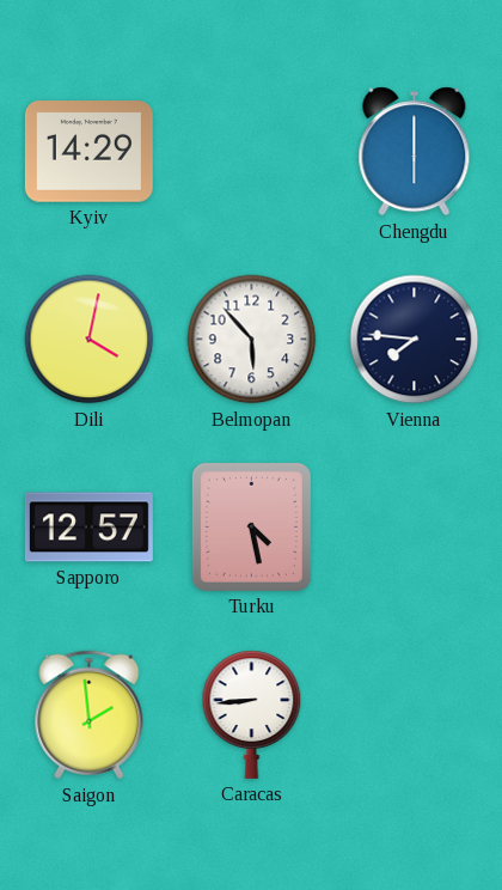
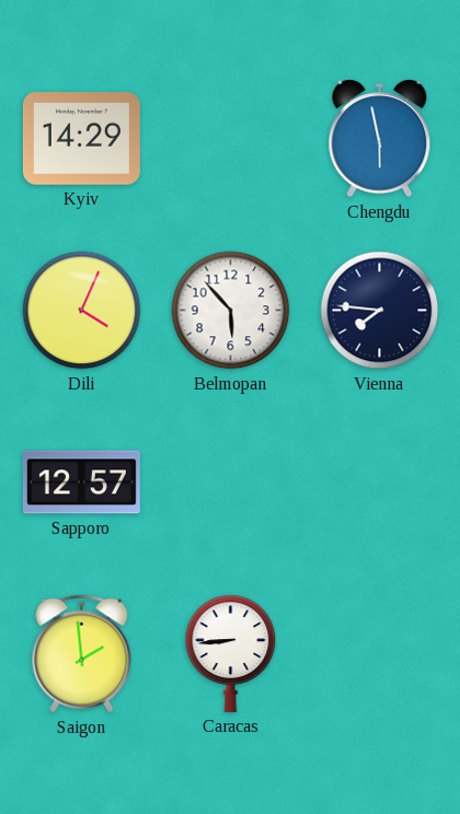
Chengdu: 6:00 -> 5:58 (380, 139)
Dili: 4:02 -> 4:04 (82, 311)
Turku: 4:28 -> none (251, 526)
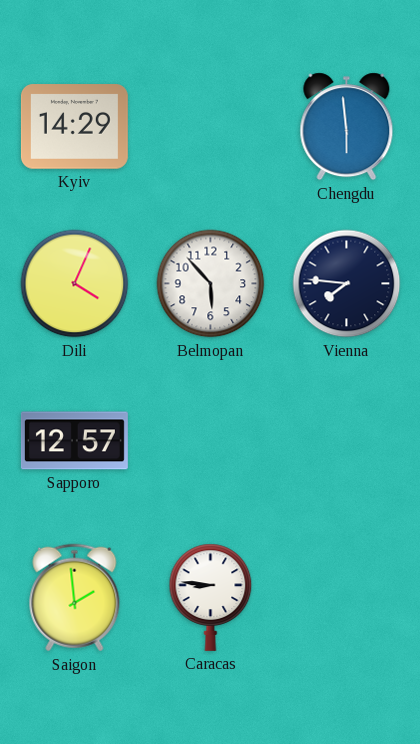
Chengdu: 5:58 -> 5:59 (347, 127)
Caracas: 8:44 -> 8:46 (211, 597)
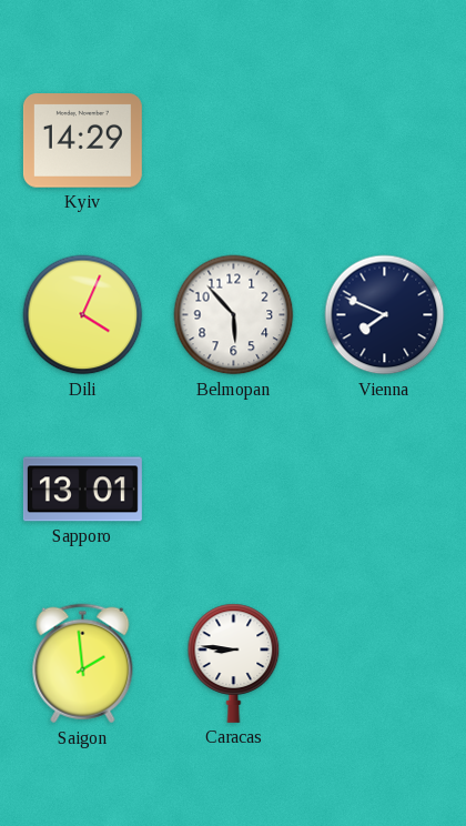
Chengdu: 5:59 -> none (347, 127)
Vienna: 7:46 -> 7:49 (385, 315)
Sapporo: 12:57 -> 13:01 (82, 490)
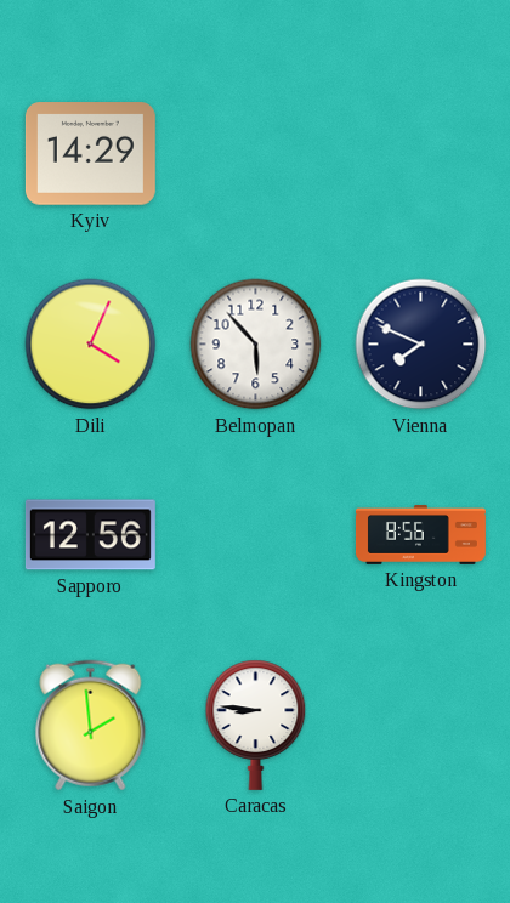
Sapporo: 13:01 -> 12:56 (90, 535)
Kingston: none -> 8:56 (420, 534)
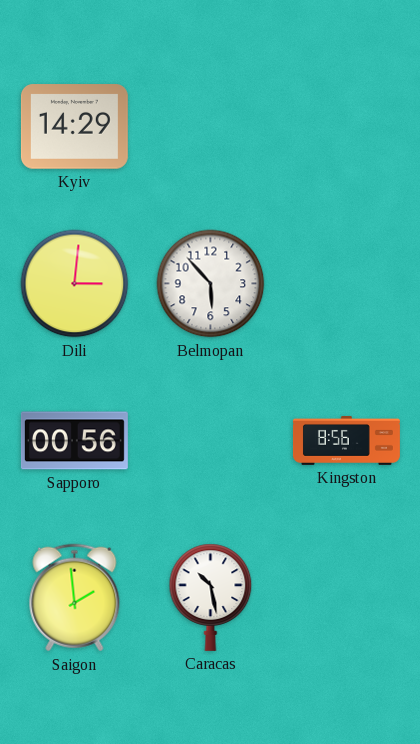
Dili: 4:04 -> 3:01 (75, 284)
Vienna: 7:49 -> none (421, 345)
Sapporo: 12:56 -> 00:56 (74, 441)
Caracas: 8:46 -> 10:28 (211, 597)
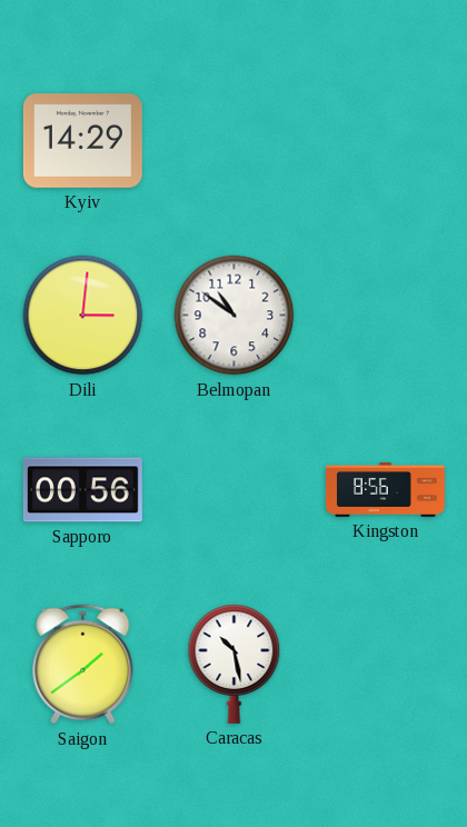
Belmopan: 5:53 -> 10:51 (235, 316)
Saigon: 1:59 -> 1:39 (83, 665)
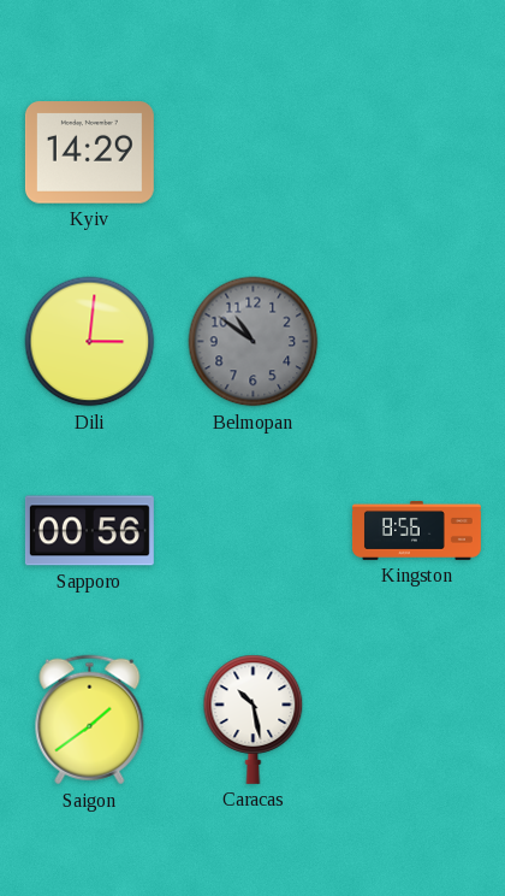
Belmopan dial: white -> grey (254, 342)
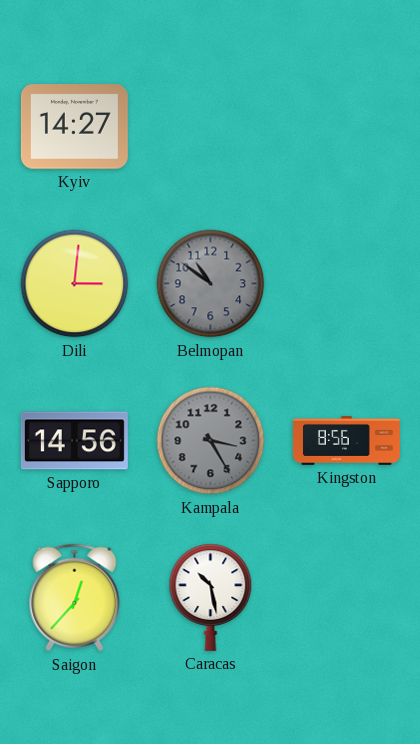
Kyiv: 14:29 -> 14:27 (74, 127)
Sapporo: 00:56 -> 14:56 (74, 441)
Kampala: none -> 3:25 (211, 441)
Saigon: 1:39 -> 12:37 (75, 598)
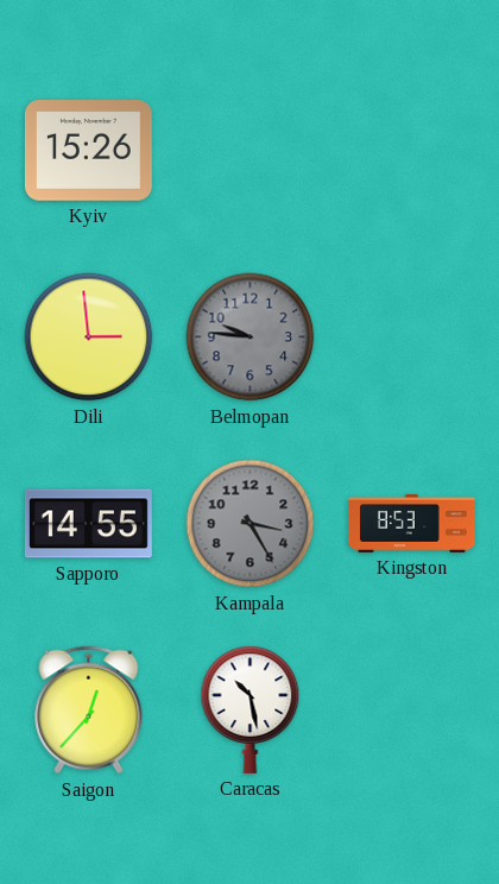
Kyiv: 14:27 -> 15:26 (88, 151)
Dili: 3:01 -> 2:59 (89, 337)
Belmopan: 10:51 -> 9:46 (251, 337)
Sapporo: 14:56 -> 14:55 (88, 524)
Kingston: 8:56 -> 8:53 (411, 523)
